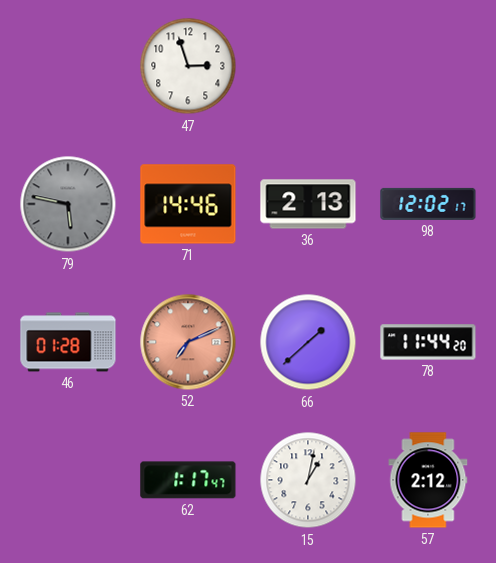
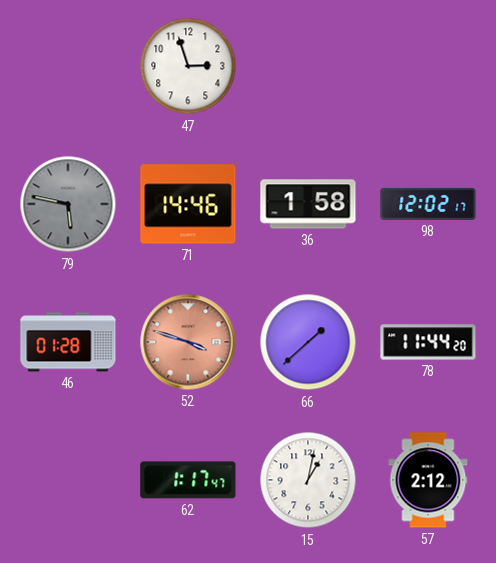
36: 2:13 -> 1:58 (308, 204)
52: 7:11 -> 3:48 (188, 342)
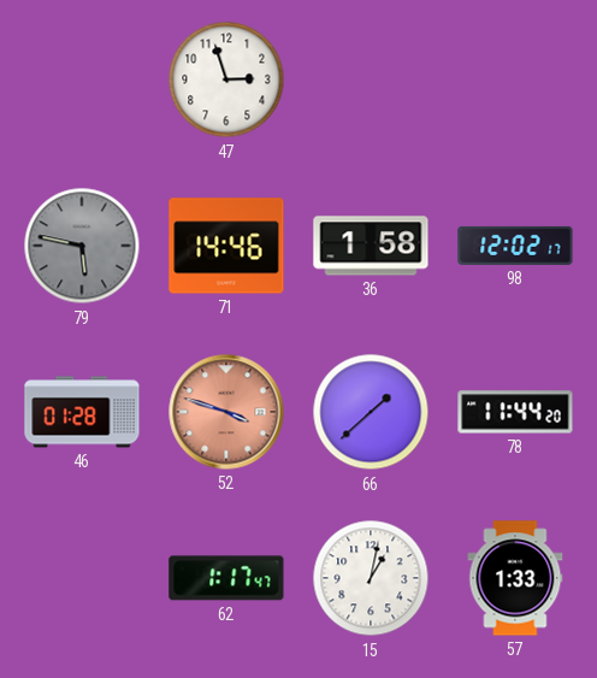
57: 2:12 -> 1:33 (515, 578)
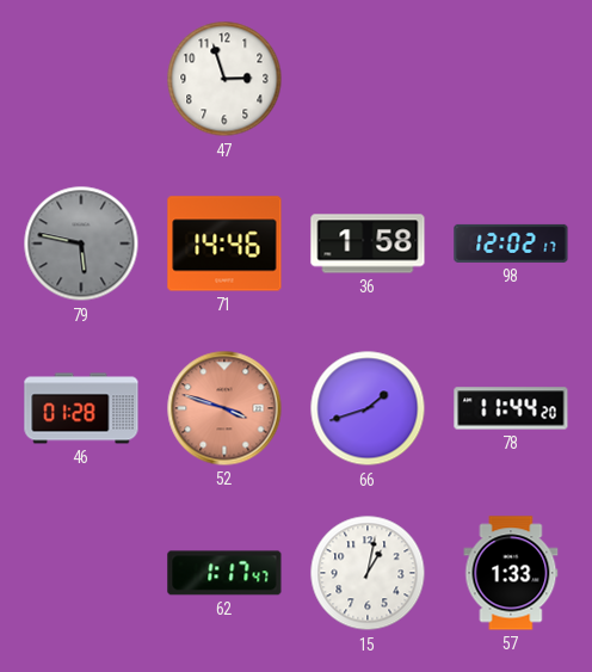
66: 1:38 -> 1:42 (368, 408)
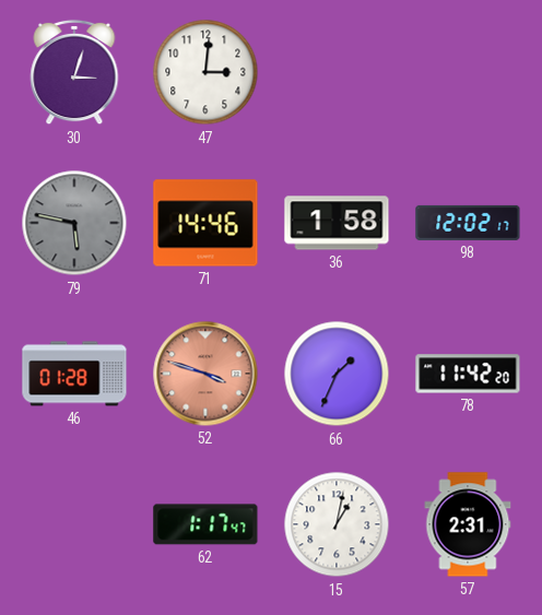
30: none -> 3:03 (74, 72)
47: 2:57 -> 3:01 (205, 72)
66: 1:42 -> 1:34 (337, 374)
78: 11:44 -> 11:42 (468, 374)
57: 1:33 -> 2:31 (468, 524)
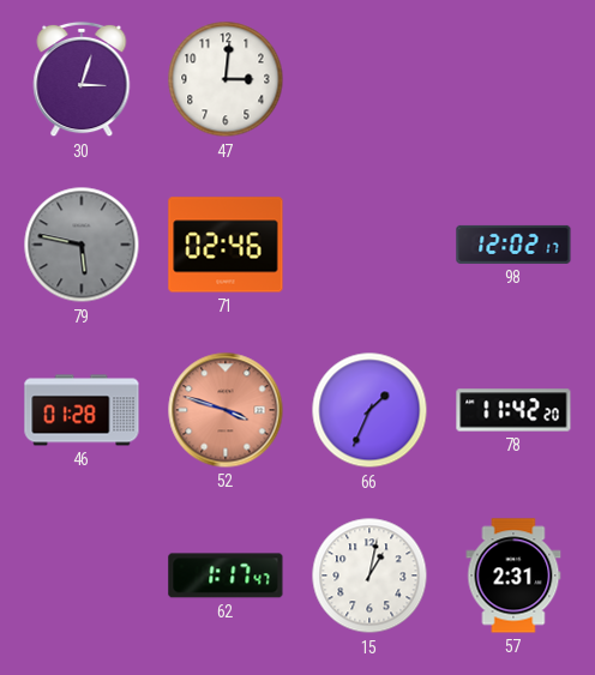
71: 14:46 -> 02:46 (226, 245)
36: 1:58 -> none (337, 223)
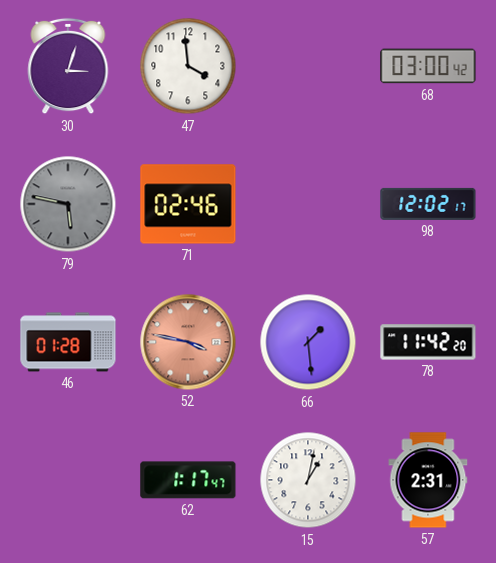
47: 3:01 -> 3:59 (188, 66)
68: none -> 03:00 (428, 66)
52: 3:48 -> 3:47 (188, 342)
66: 1:34 -> 1:29 (308, 342)
